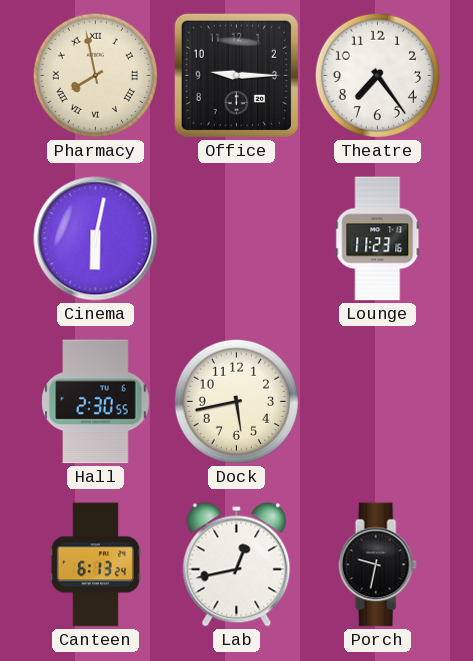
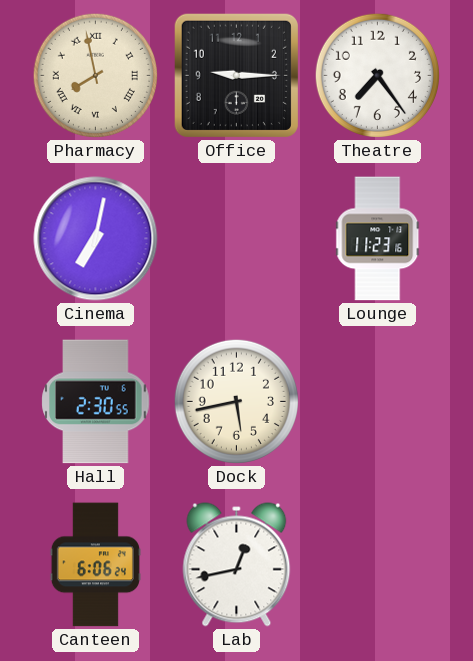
Cinema: 6:02 -> 7:02 (96, 239)
Canteen: 6:13 -> 6:06 (95, 565)
Porch: 9:32 -> none (377, 565)
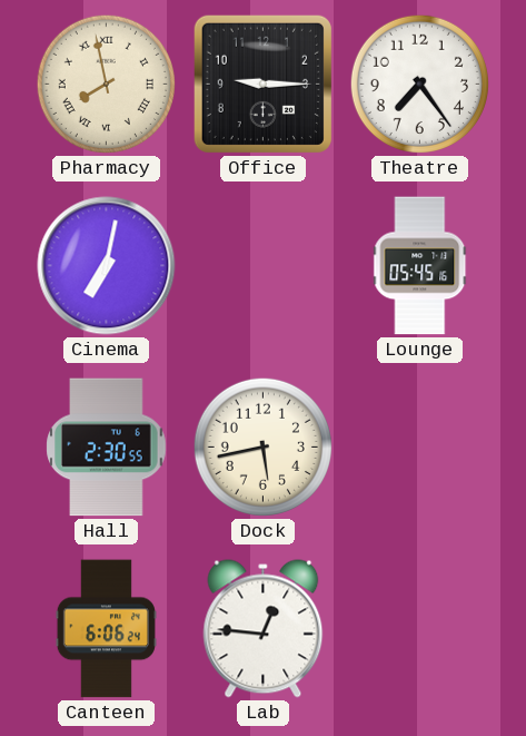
Lounge: 11:23 -> 05:45 (420, 266)
Lab: 12:43 -> 12:46 (264, 629)
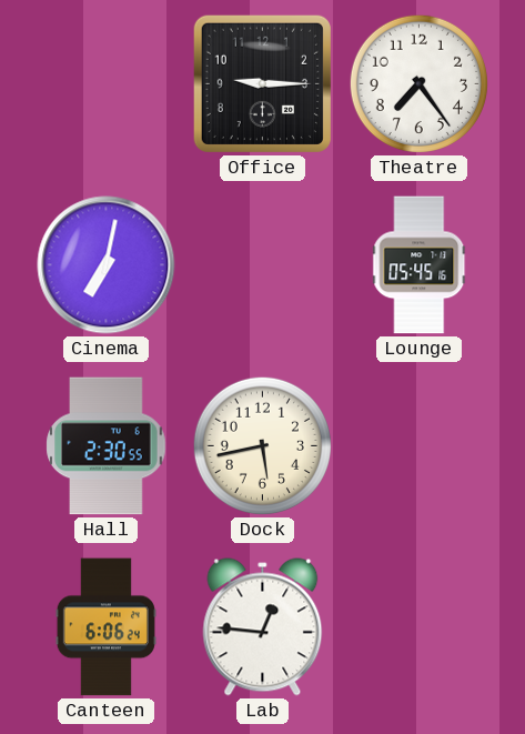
Pharmacy: 7:58 -> none (106, 84)
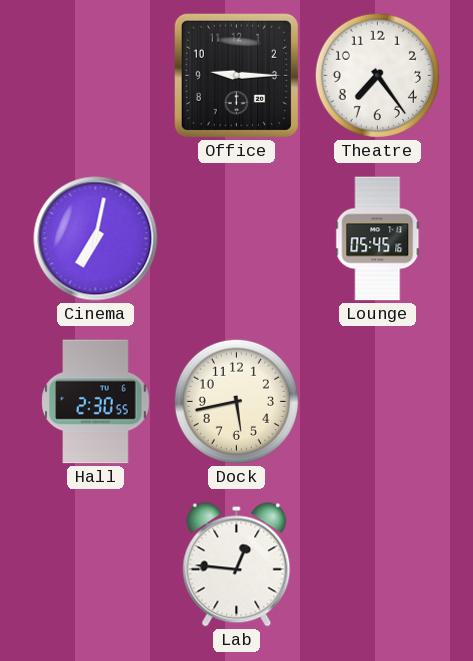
Canteen: 6:06 -> none (105, 627)
